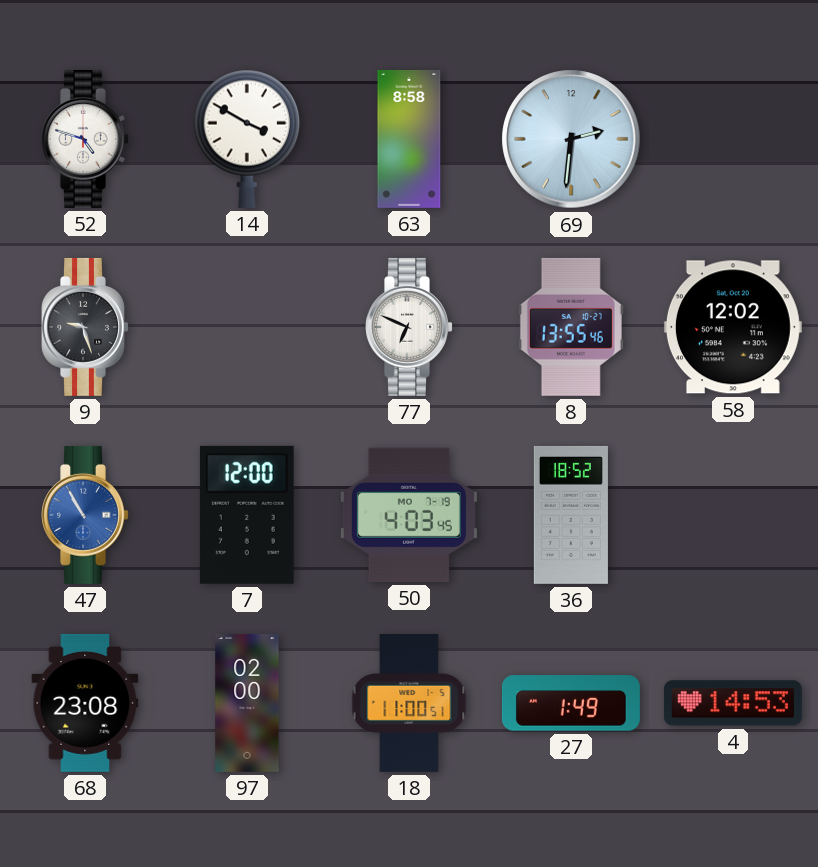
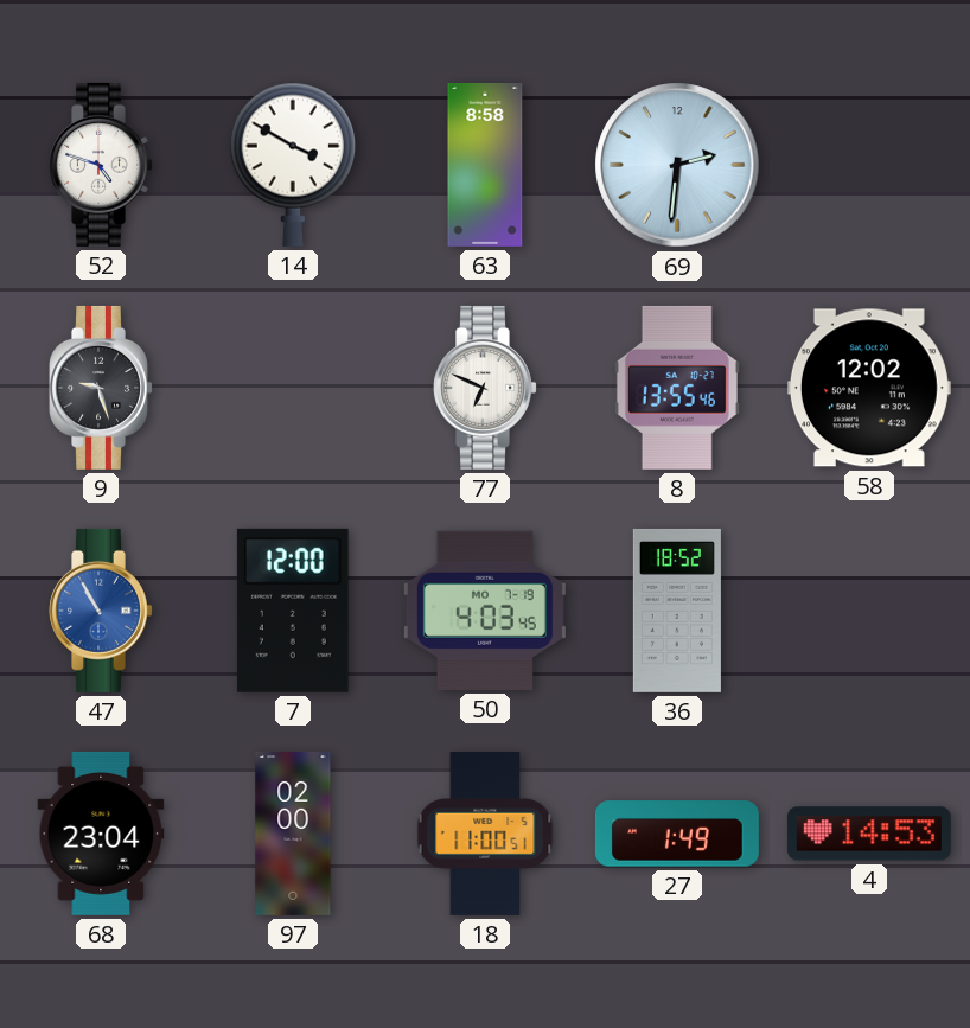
68: 23:08 -> 23:04 (101, 834)
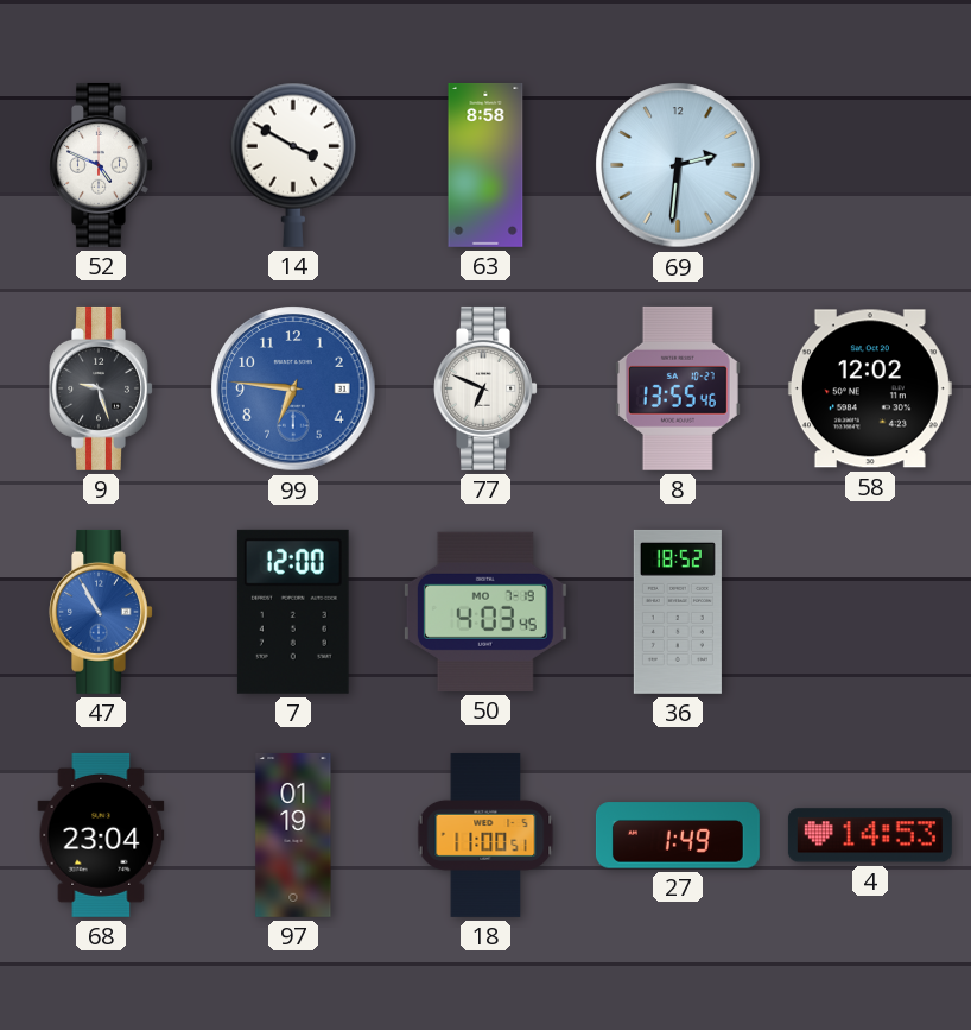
52: 4:48 -> 4:49 (101, 165)
99: none -> 6:46 (293, 388)
97: 02:00 -> 01:19 (293, 835)
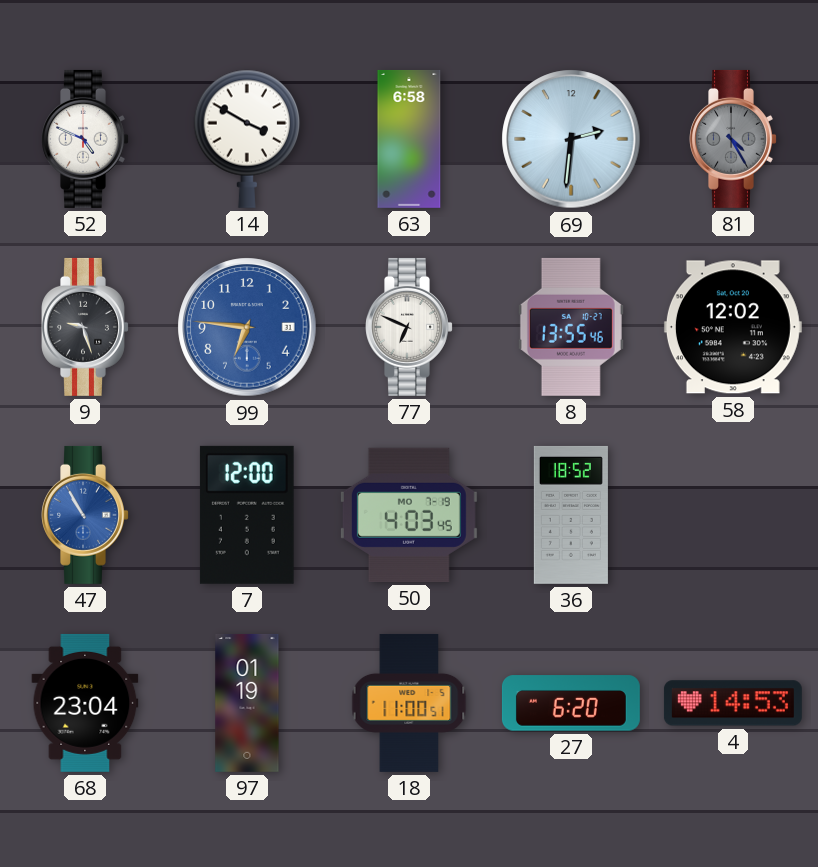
63: 8:58 -> 6:58 (409, 139)
81: none -> 4:25 (733, 139)
27: 1:49 -> 6:20 (571, 703)
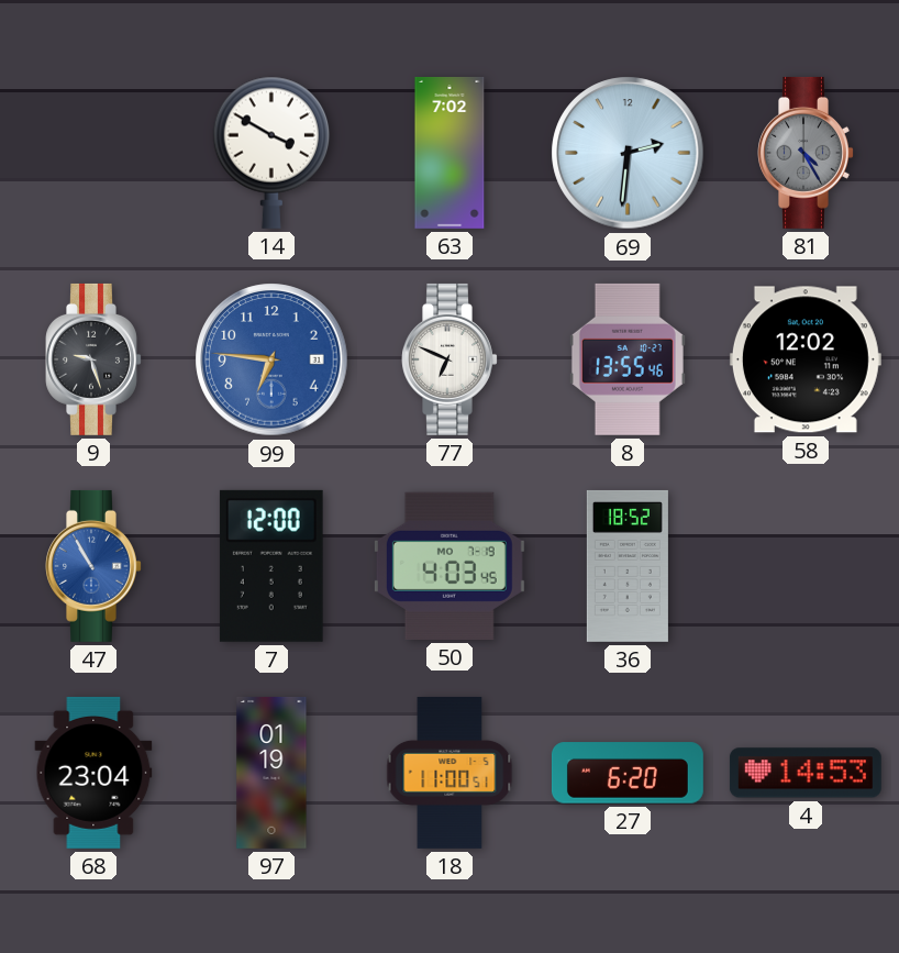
52: 4:49 -> none (85, 139)
63: 6:58 -> 7:02 (449, 153)
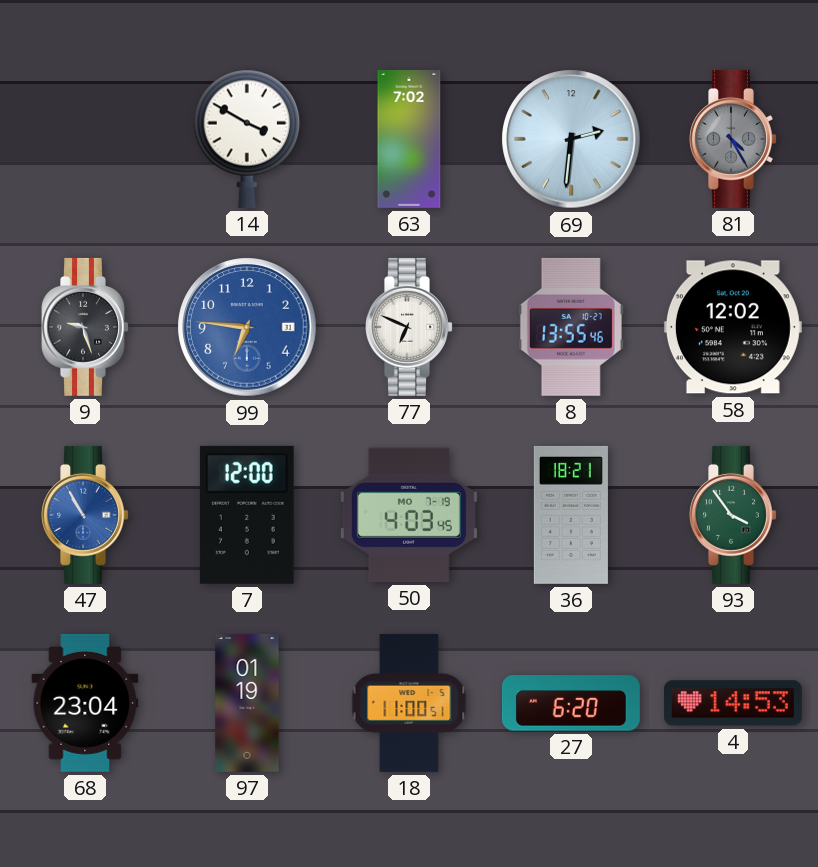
36: 18:52 -> 18:21 (571, 515)
93: none -> 3:54 (733, 515)
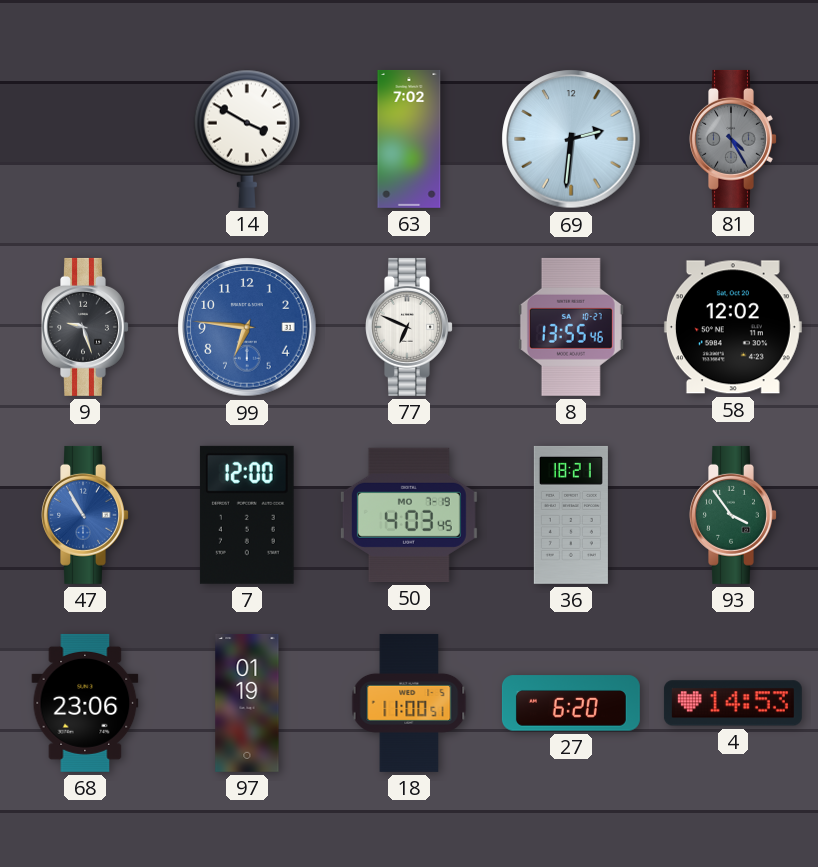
68: 23:04 -> 23:06 (85, 703)
